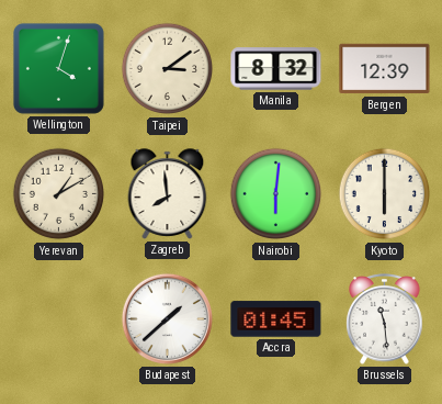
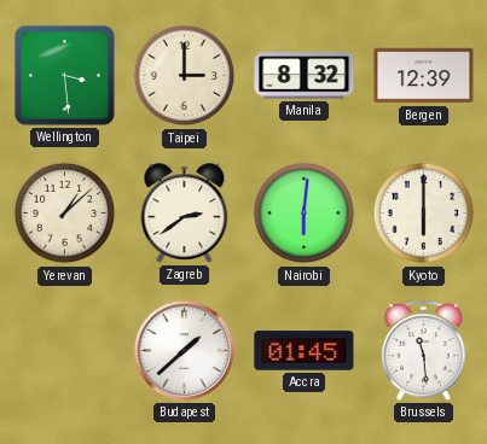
Wellington: 4:03 -> 3:29 (64, 75)
Taipei: 3:09 -> 3:00 (185, 76)
Yerevan: 1:10 -> 1:08 (65, 214)
Zagreb: 7:59 -> 2:39 (185, 214)
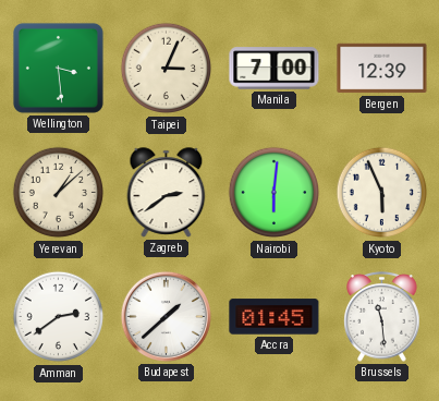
Taipei: 3:00 -> 3:04 (167, 69)
Manila: 8:32 -> 7:00 (275, 69)
Kyoto: 6:00 -> 5:56 (382, 193)
Amman: none -> 2:39 (59, 317)
